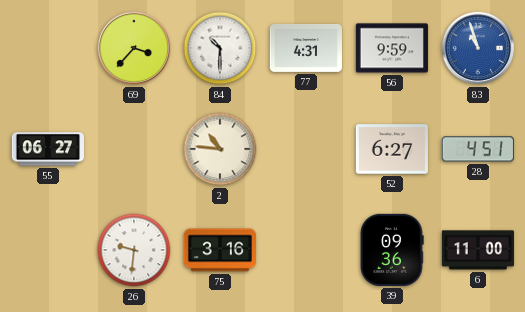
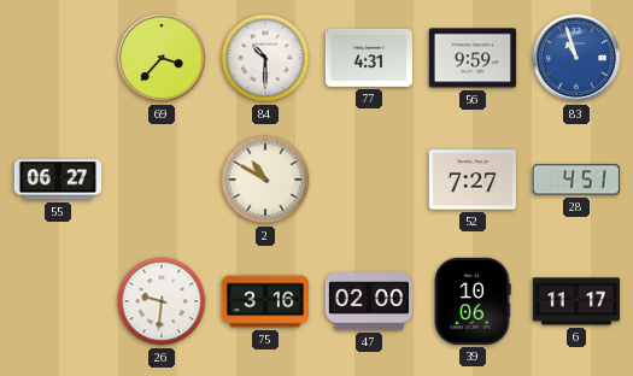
2: 10:46 -> 10:50 (265, 180)
52: 6:27 -> 7:27 (473, 180)
47: none -> 02:00 (369, 301)
39: 09:36 -> 10:06 (473, 301)
6: 11:00 -> 11:17 (576, 301)
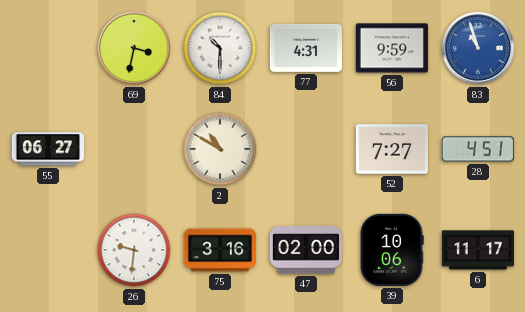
69: 3:37 -> 3:32 (134, 48)
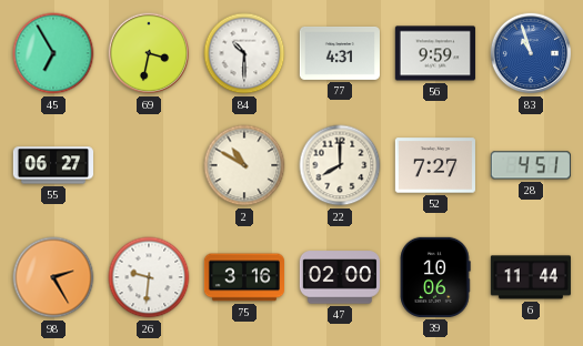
45: none -> 6:55 (53, 53)
22: none -> 8:00 (340, 165)
98: none -> 2:25 (53, 277)
6: 11:17 -> 11:44 (531, 277)
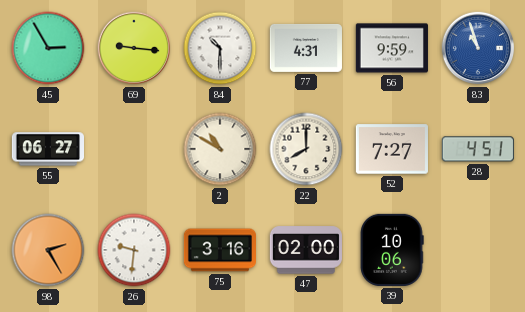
45: 6:55 -> 2:55 (48, 48)
69: 3:32 -> 9:16 (134, 48)
6: 11:44 -> none (531, 277)
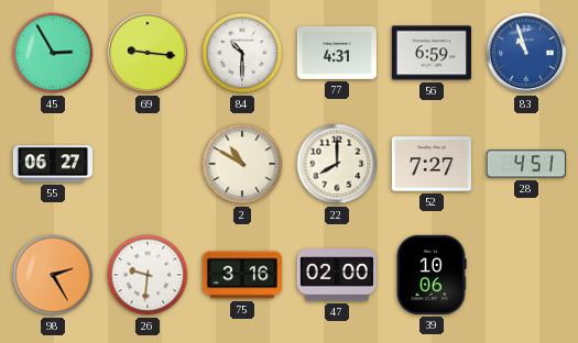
56: 9:59 -> 6:59 (432, 53)
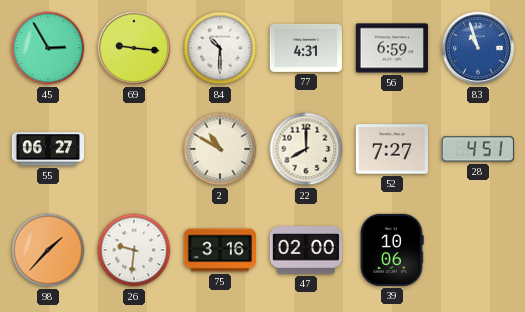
98: 2:25 -> 1:37 (48, 250)
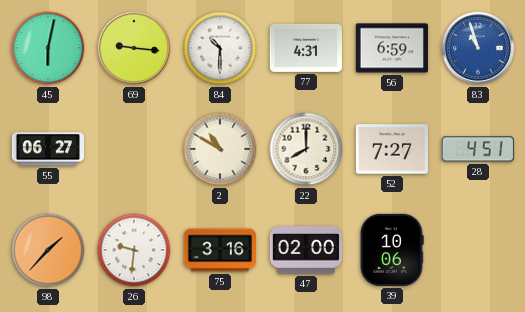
45: 2:55 -> 6:02 (48, 48)
